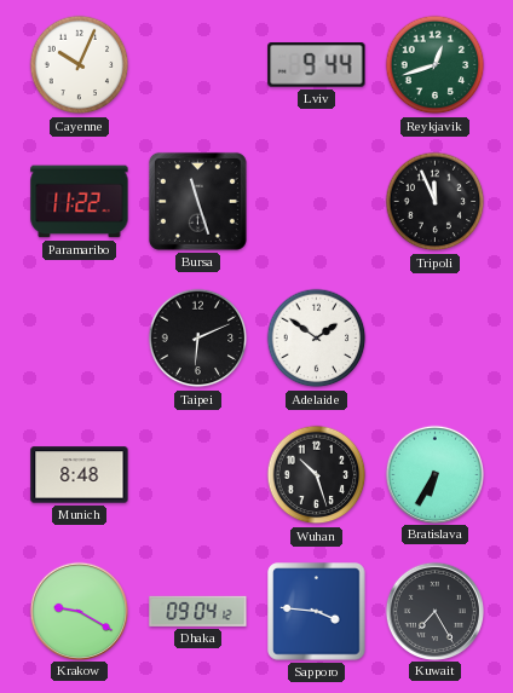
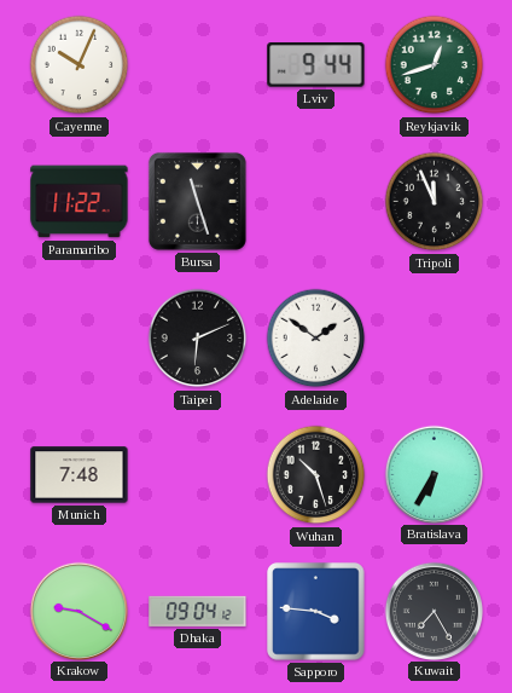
Munich: 8:48 -> 7:48 (80, 475)
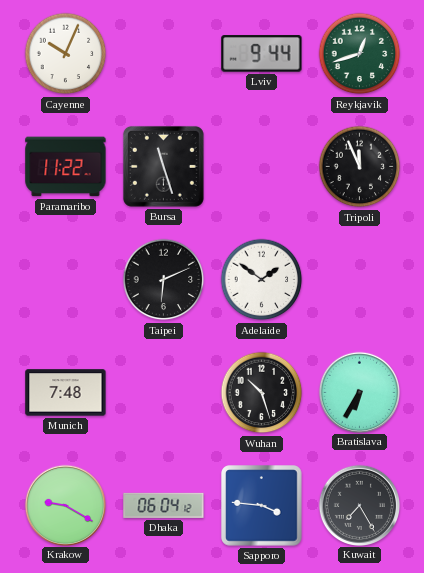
Dhaka: 09:04 -> 06:04 (164, 505)
